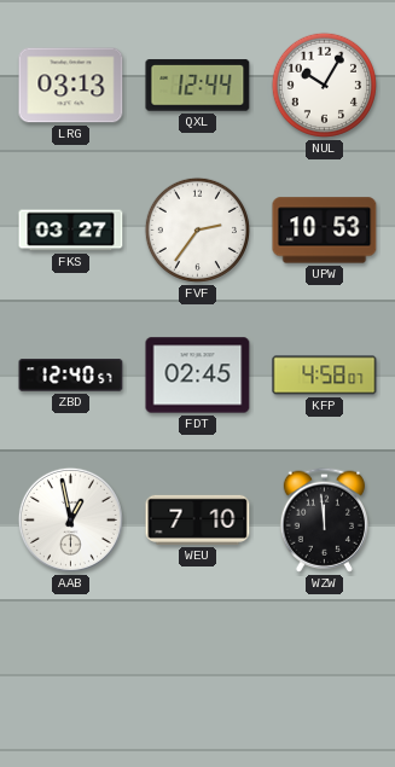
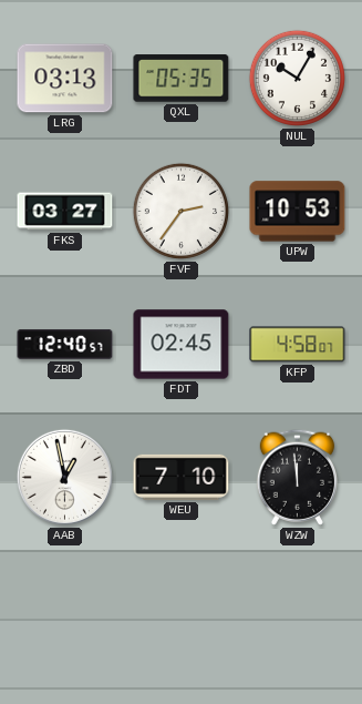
QXL: 12:44 -> 05:35 (182, 79)
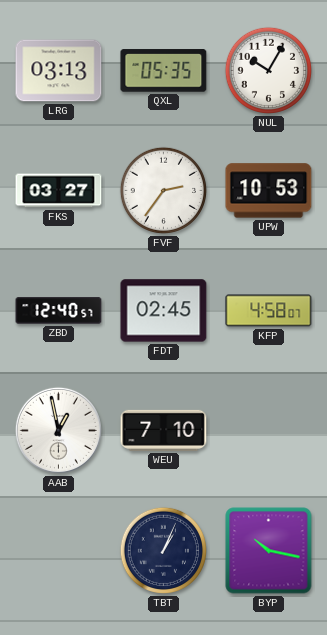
WZW: 11:59 -> none (297, 477)
TBT: none -> 1:04 (163, 550)
BYP: none -> 10:17 (269, 551)
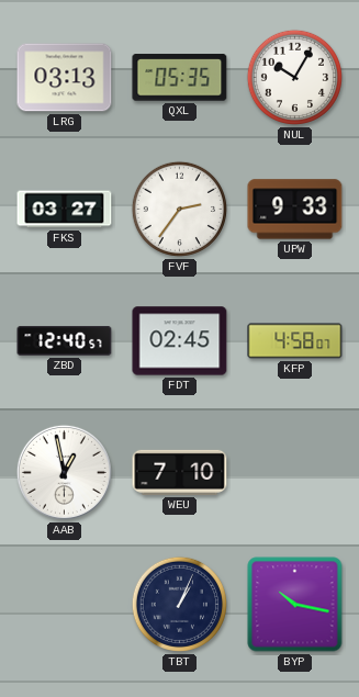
UPW: 10:53 -> 9:33 (295, 210)
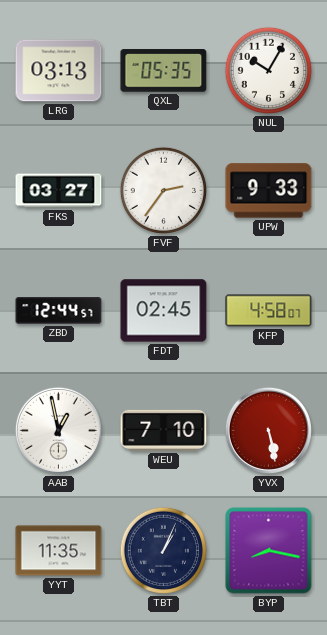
ZBD: 12:40 -> 12:44 (59, 311)
YVX: none -> 5:28 (268, 430)
YYT: none -> 11:35 (59, 551)
BYP: 10:17 -> 8:17 (269, 551)
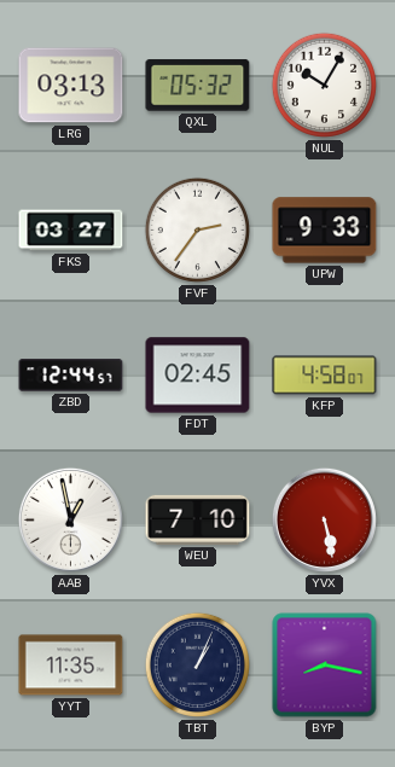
QXL: 05:35 -> 05:32 (198, 86)
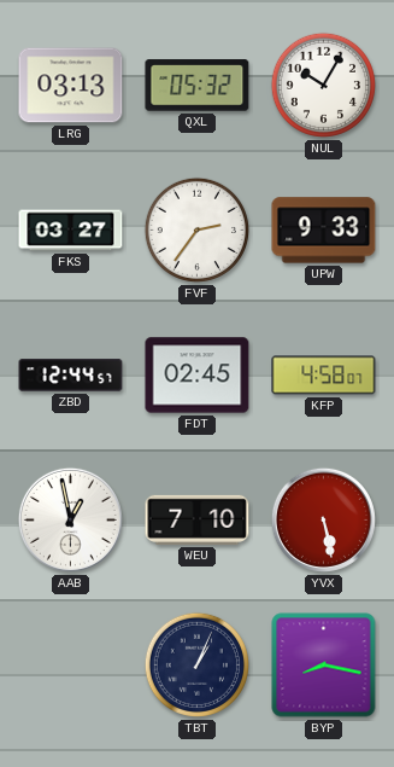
YYT: 11:35 -> none (71, 666)
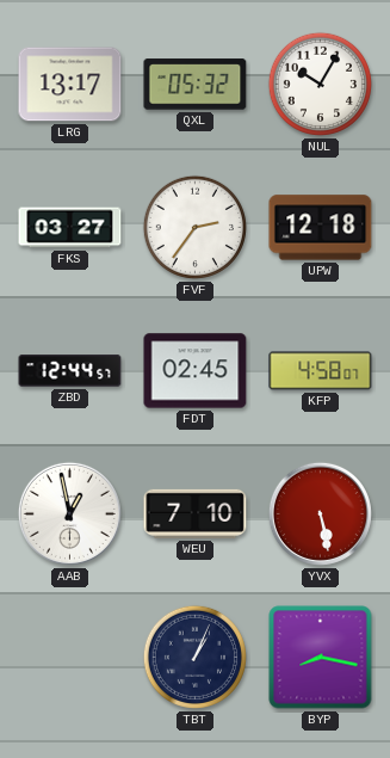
LRG: 03:13 -> 13:17 (70, 85)
UPW: 9:33 -> 12:18 (321, 228)
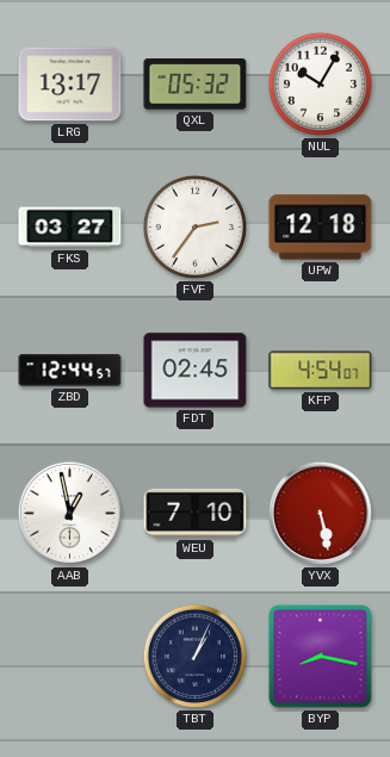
KFP: 4:58 -> 4:54 (321, 371)
